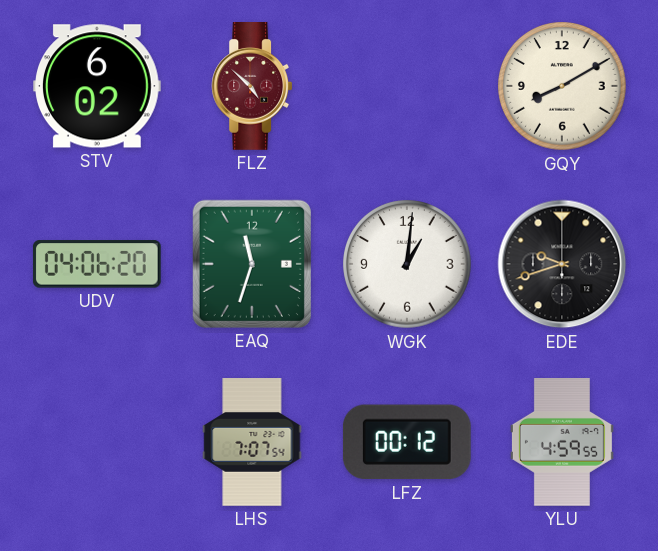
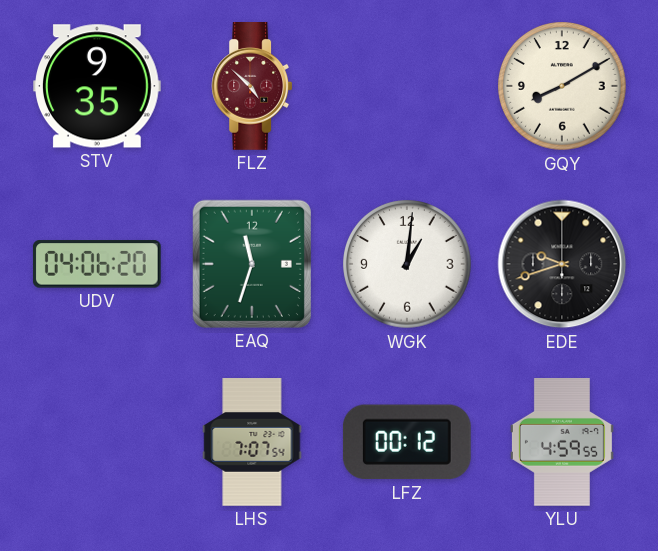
STV: 6:02 -> 9:35 (98, 86)
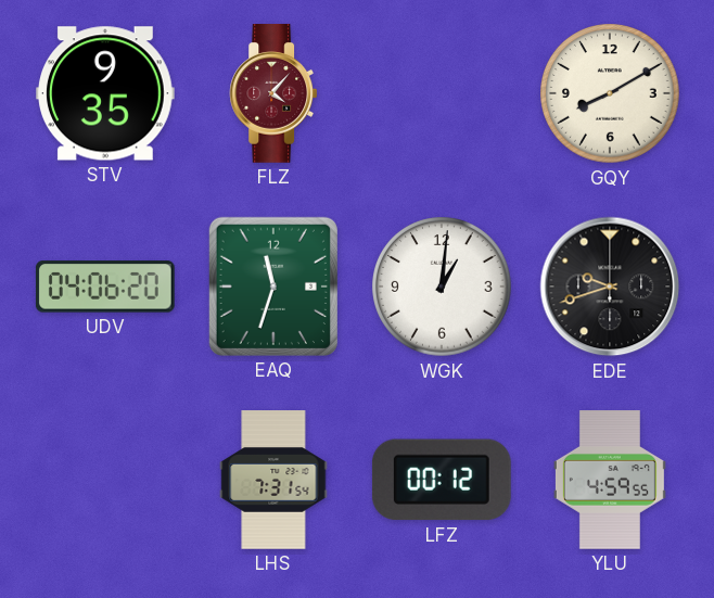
FLZ: 4:52 -> 4:07 (273, 94)
LHS: 7:07 -> 7:31 (273, 480)
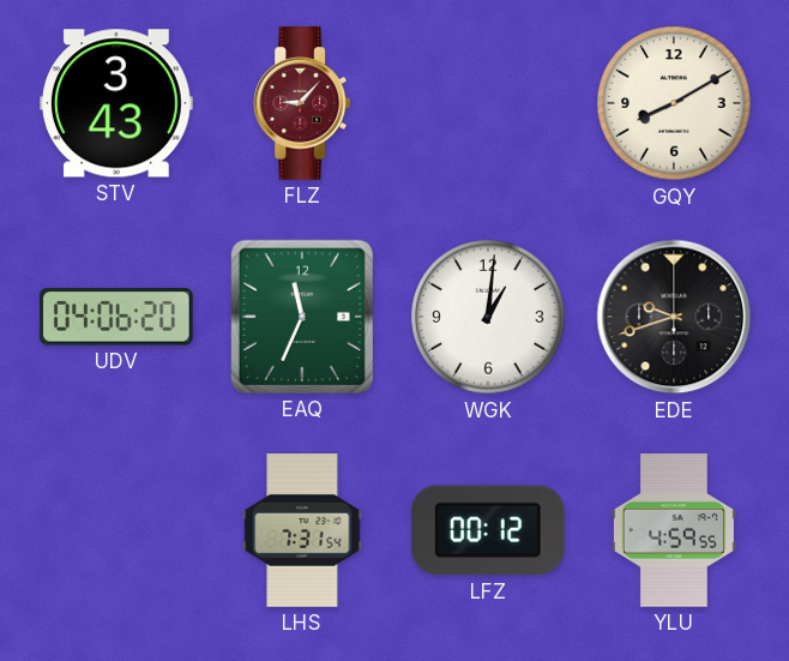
STV: 9:35 -> 3:43 (118, 103)
FLZ: 4:07 -> 9:07 (302, 104)
EAQ: 11:33 -> 11:34 (302, 317)
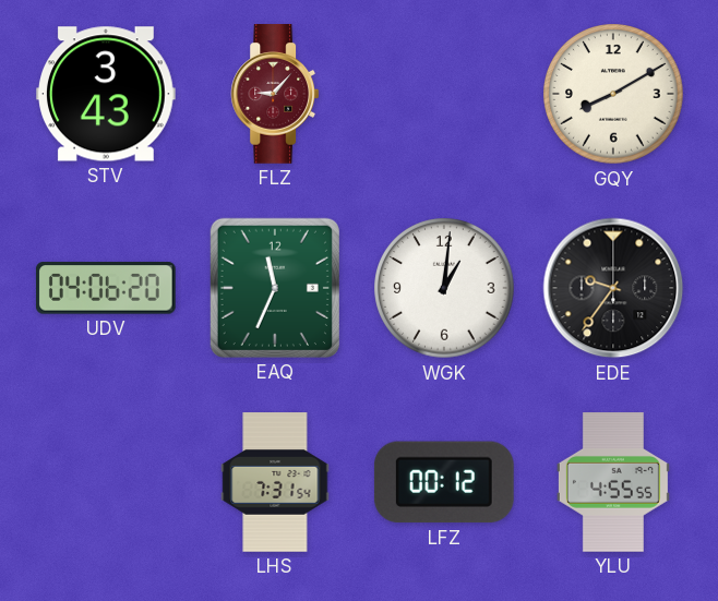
EDE: 9:42 -> 9:36 (613, 288)
YLU: 4:59 -> 4:55 (613, 483)
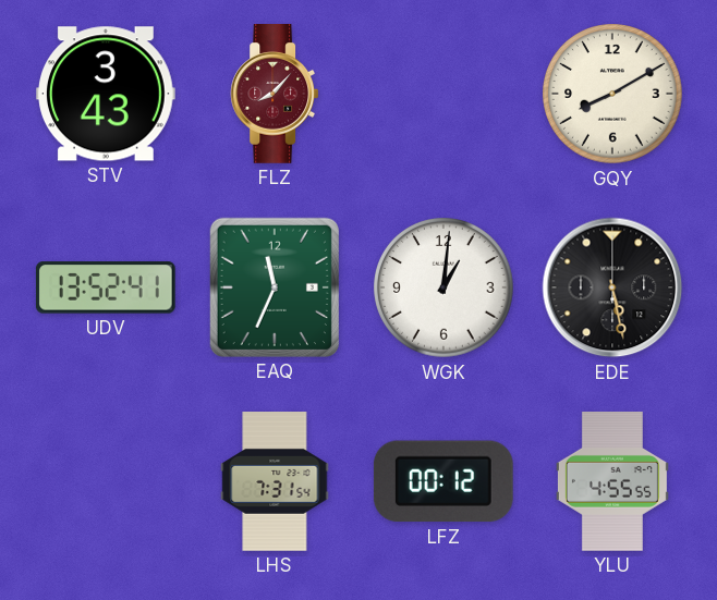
FLZ: 9:07 -> 8:07 (275, 95)
UDV: 04:06 -> 13:52 (106, 287)
EDE: 9:36 -> 5:28 (612, 287)
